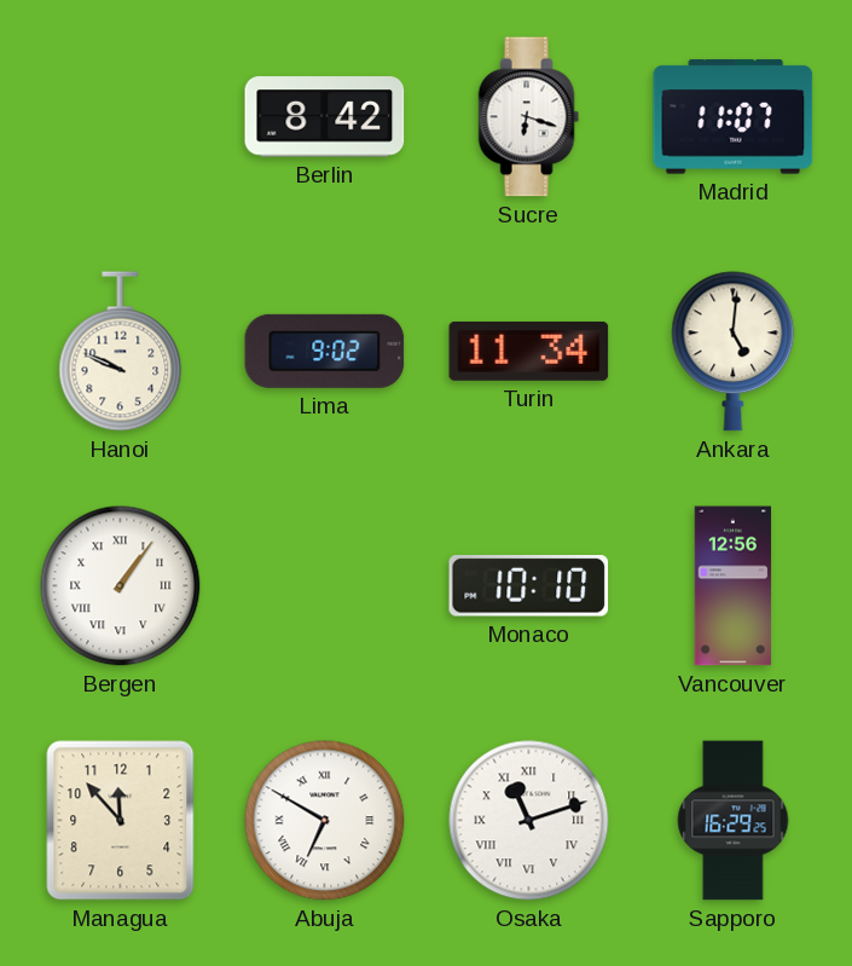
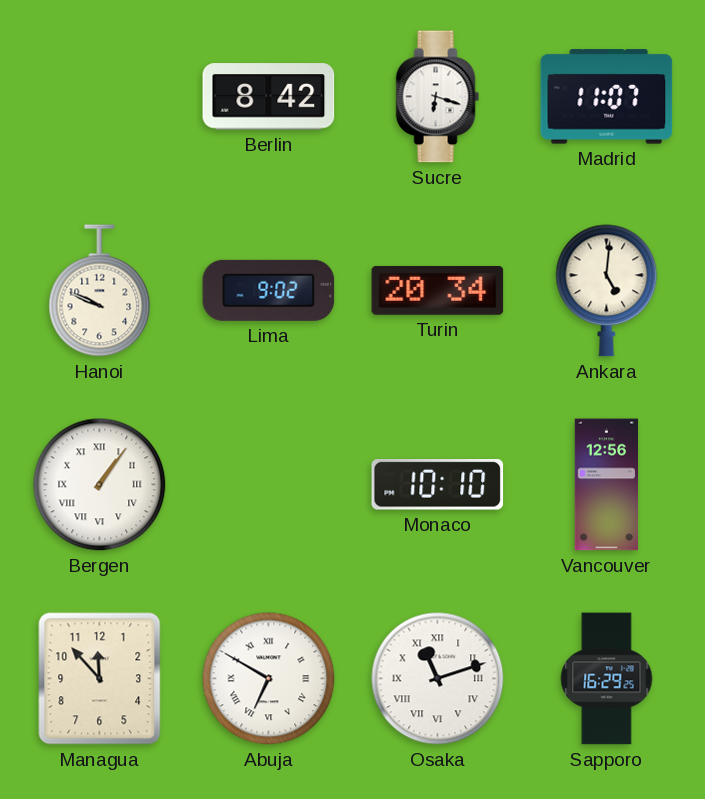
Turin: 11:34 -> 20:34 (438, 290)
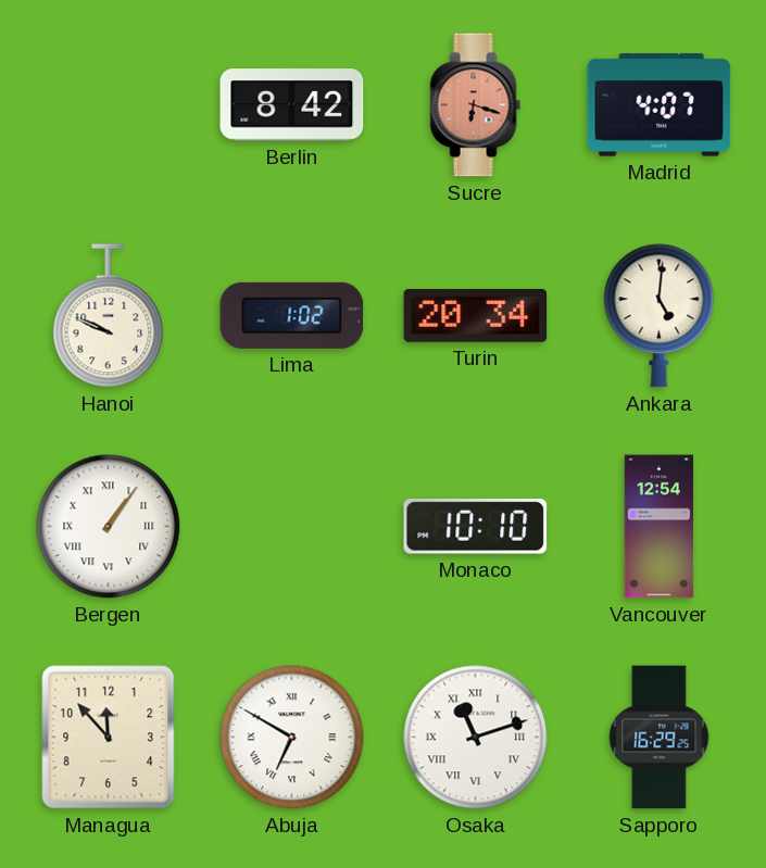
Sucre dial: white -> salmon (476, 105)
Madrid: 11:07 -> 4:07 (660, 105)
Lima: 9:02 -> 1:02 (292, 315)
Vancouver: 12:56 -> 12:54 (660, 527)
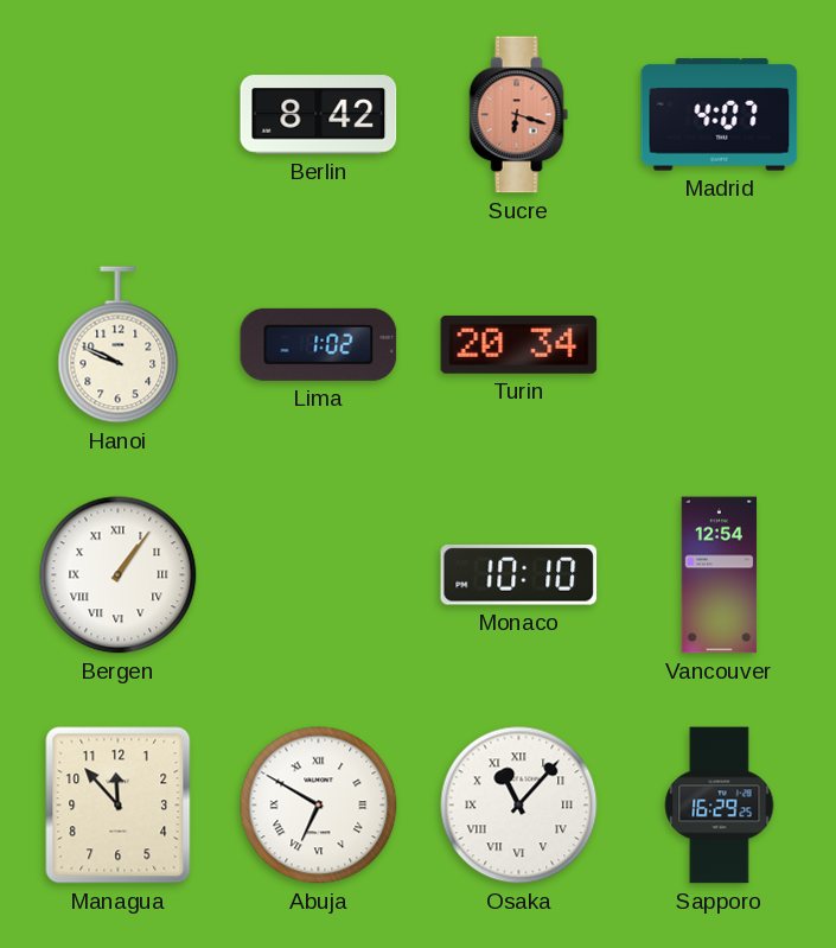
Ankara: 5:01 -> none (660, 316)
Osaka: 11:12 -> 11:07 (519, 806)
